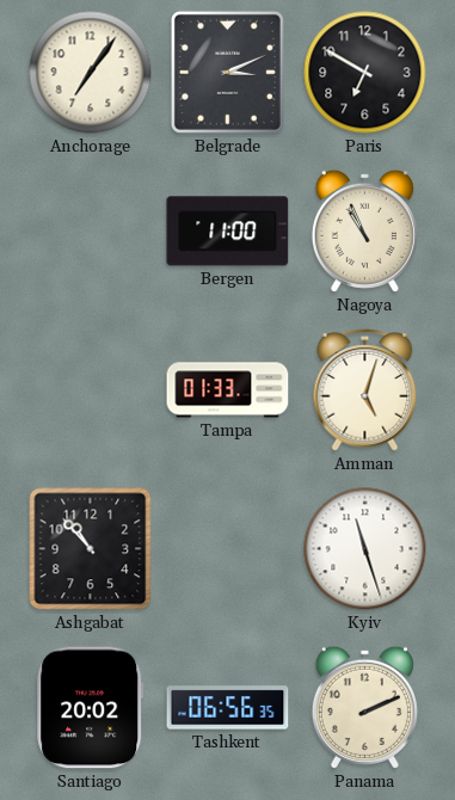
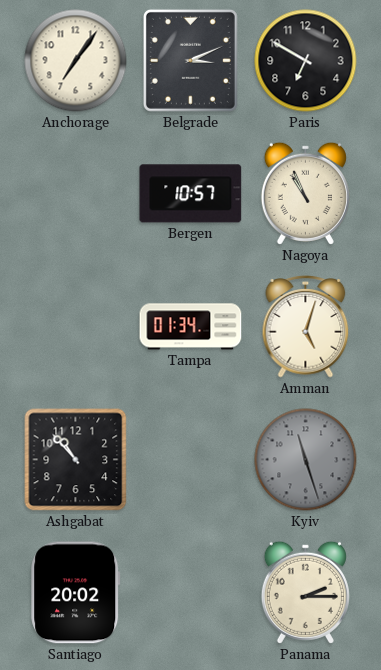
Bergen: 11:00 -> 10:57 (191, 194)
Tampa: 01:33 -> 01:34 (191, 327)
Kyiv dial: white -> grey (306, 460)
Tashkent: 06:56 -> none (228, 708)
Panama: 2:11 -> 2:15 (305, 592)
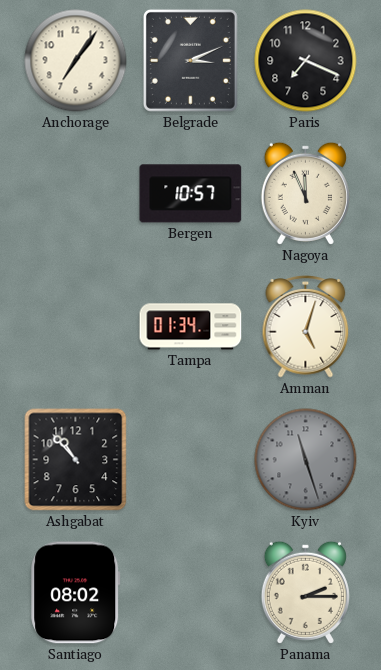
Paris: 6:50 -> 7:19 (306, 61)
Nagoya: 10:56 -> 11:56 (305, 193)
Santiago: 20:02 -> 08:02 (76, 593)
